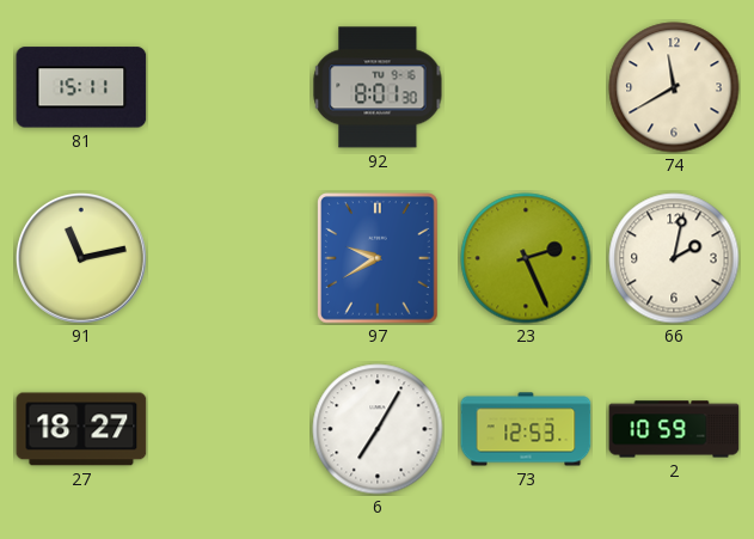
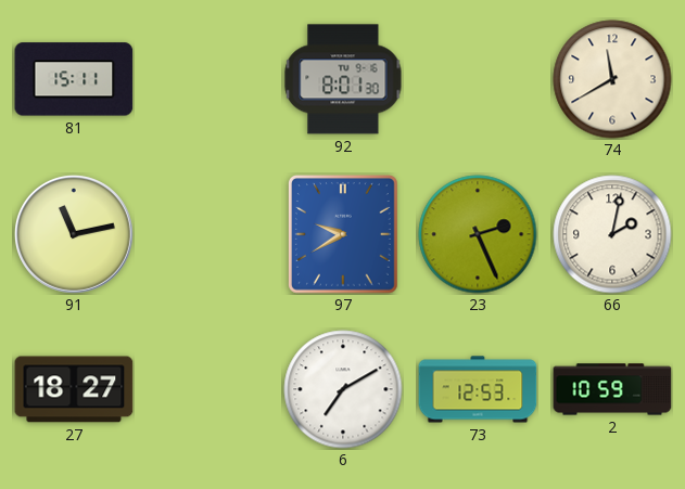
6: 7:05 -> 7:10 (343, 389)
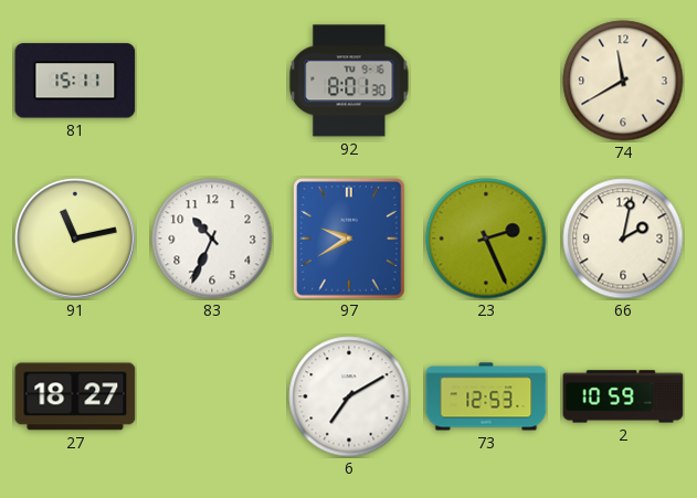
83: none -> 10:34 (212, 239)
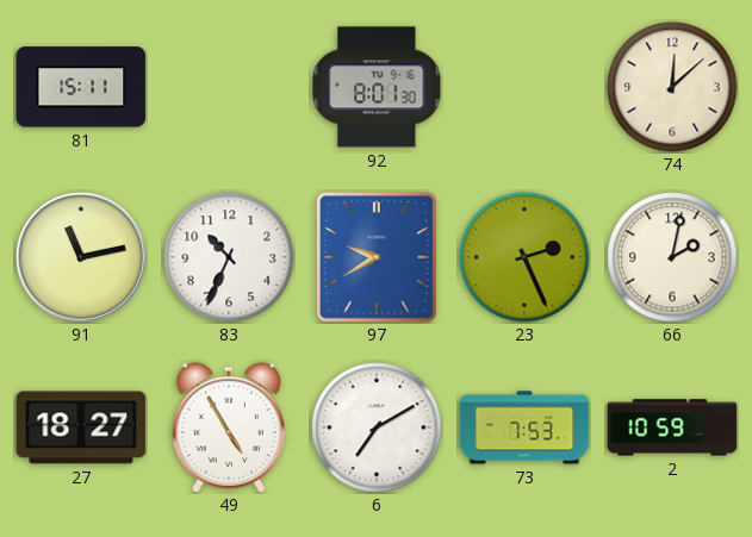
74: 11:40 -> 12:08 (672, 87)
49: none -> 4:55 (229, 427)
73: 12:53 -> 7:53 (524, 427)
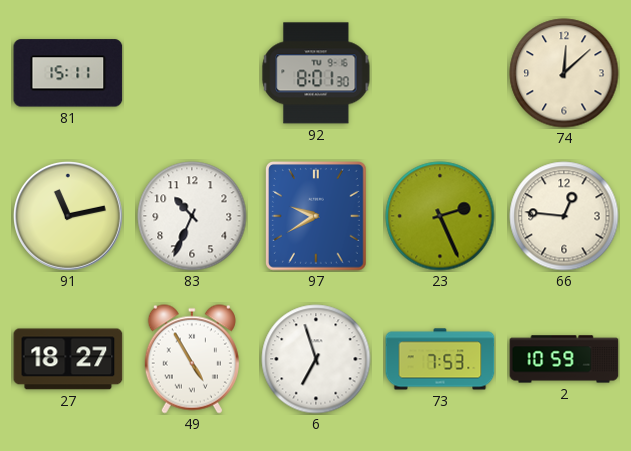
66: 2:02 -> 12:46 (564, 216)
6: 7:10 -> 6:57 (316, 359)
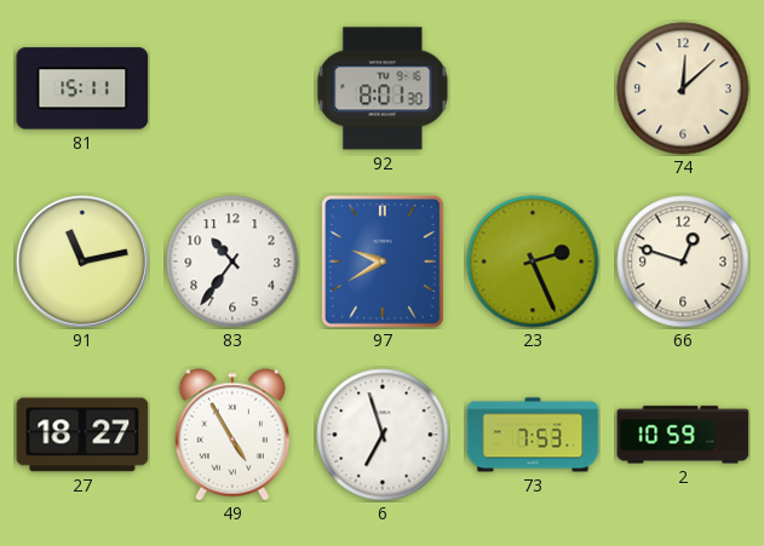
83: 10:34 -> 10:36 (232, 261)
66: 12:46 -> 12:48 (683, 261)
